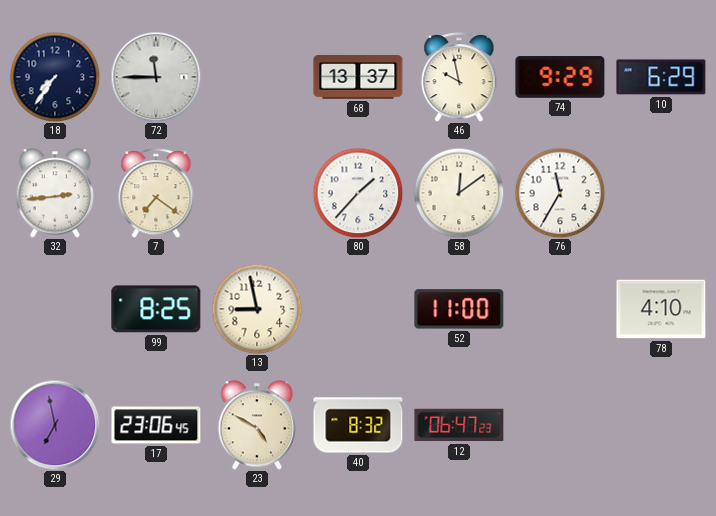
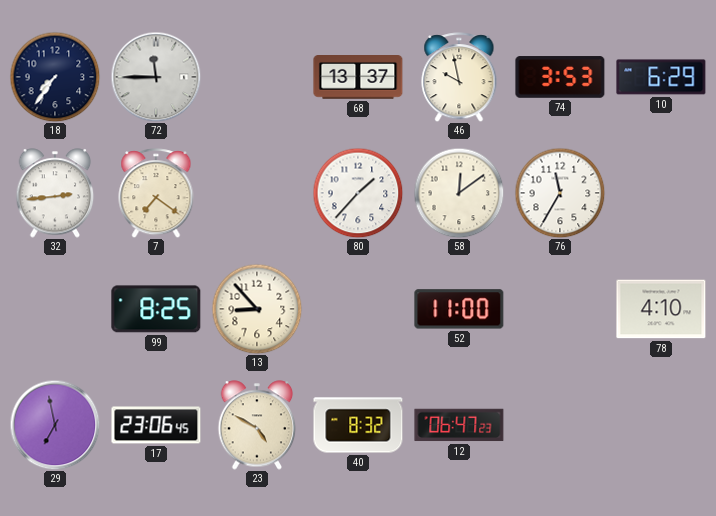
74: 9:29 -> 3:53 (560, 77)
13: 8:58 -> 8:53 (257, 309)
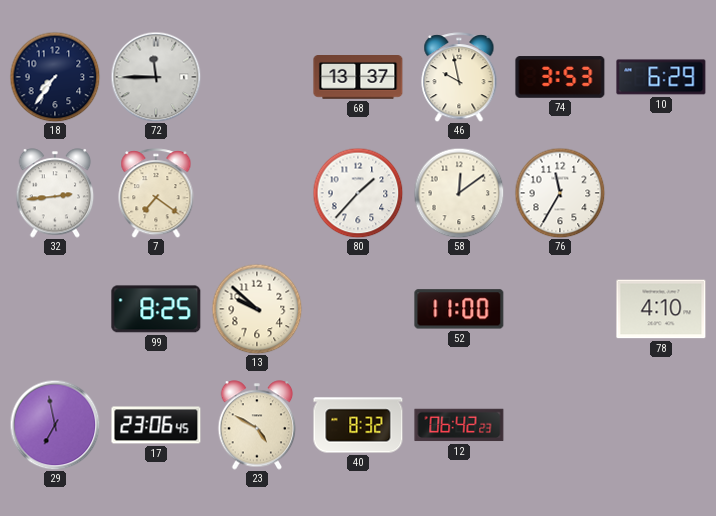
13: 8:53 -> 9:52 (257, 309)
12: 06:47 -> 06:42 (459, 425)
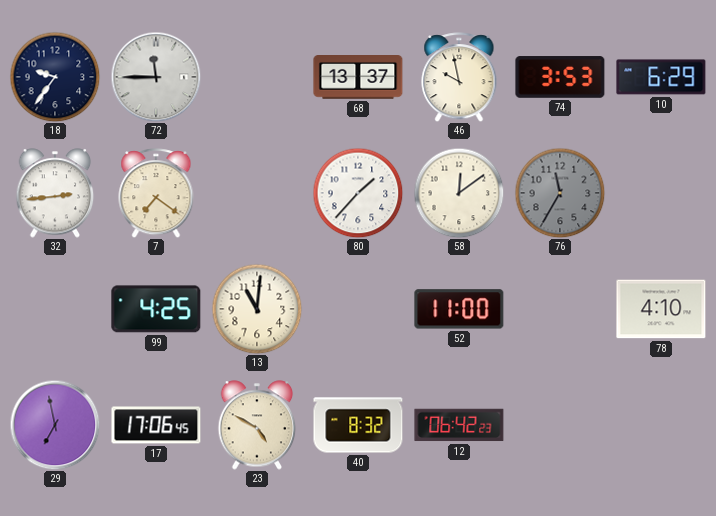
18: 7:36 -> 9:36 (55, 77)
76 dial: white -> grey (560, 193)
99: 8:25 -> 4:25 (156, 309)
13: 9:52 -> 11:01 (257, 309)
17: 23:06 -> 17:06 (156, 425)
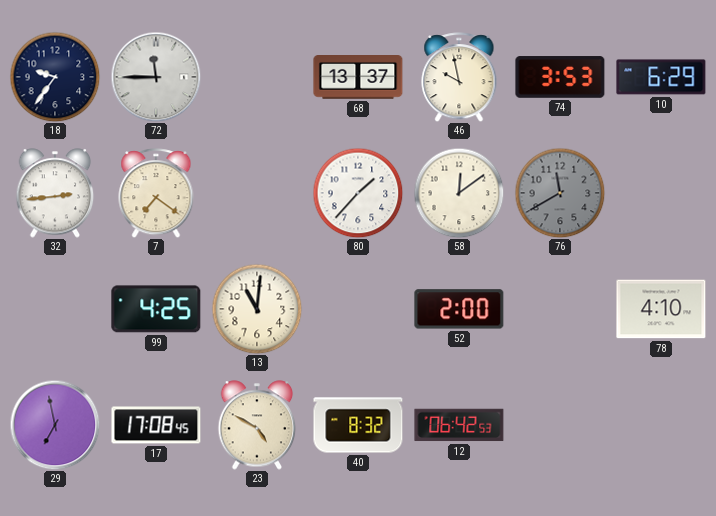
76: 11:35 -> 11:40 (560, 193)
52: 11:00 -> 2:00 (459, 309)
17: 17:06 -> 17:08 (156, 425)
12: 06:42:23 -> 06:42:53 (459, 425)
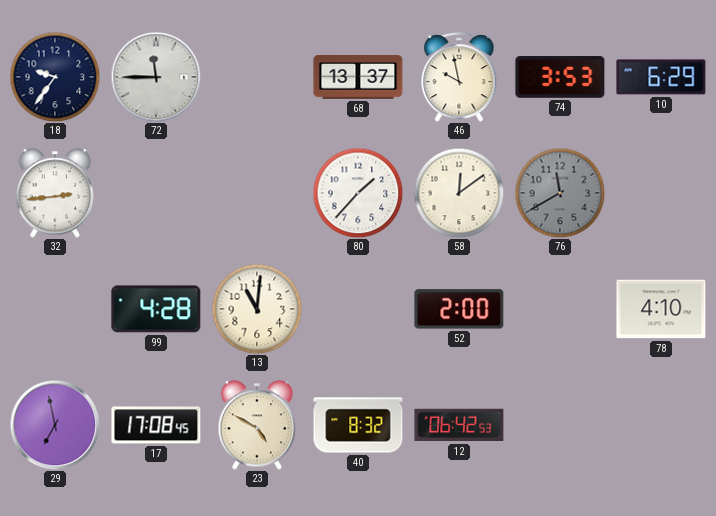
7: 7:21 -> none (156, 193)
99: 4:25 -> 4:28 (156, 309)
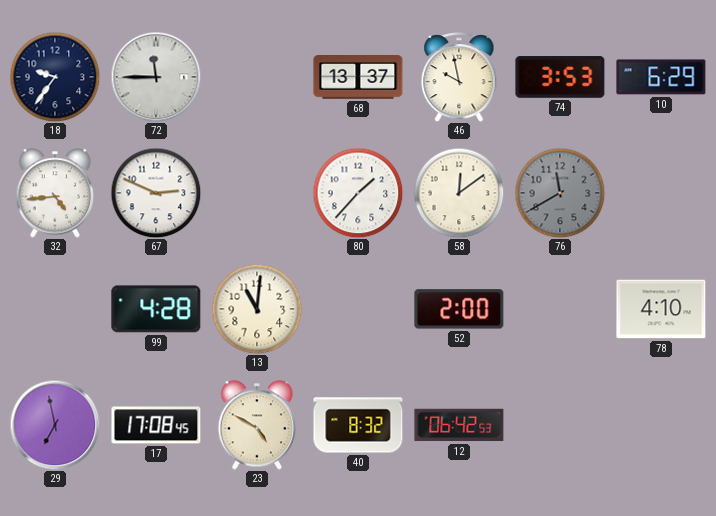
32: 2:44 -> 4:44 (55, 193)
67: none -> 2:49 (156, 193)
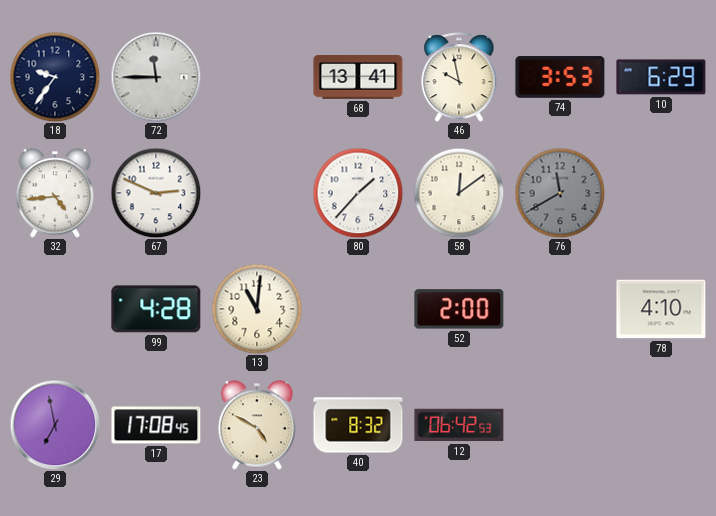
68: 13:37 -> 13:41 (358, 78)
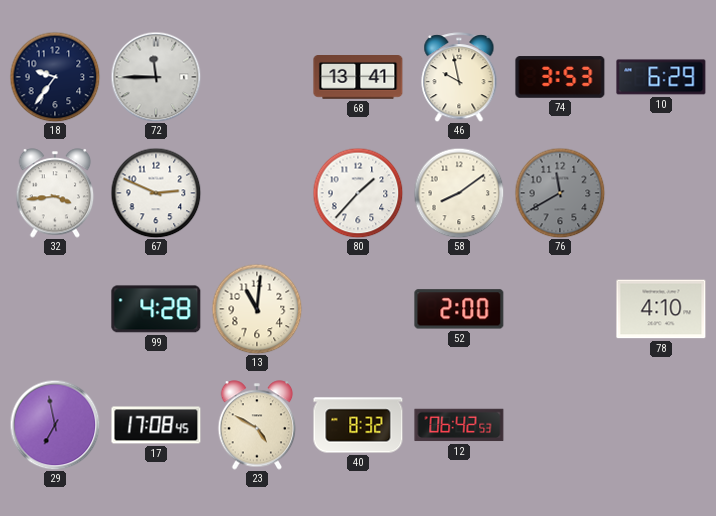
32: 4:44 -> 3:44 (55, 193)
58: 12:09 -> 8:09 (459, 193)
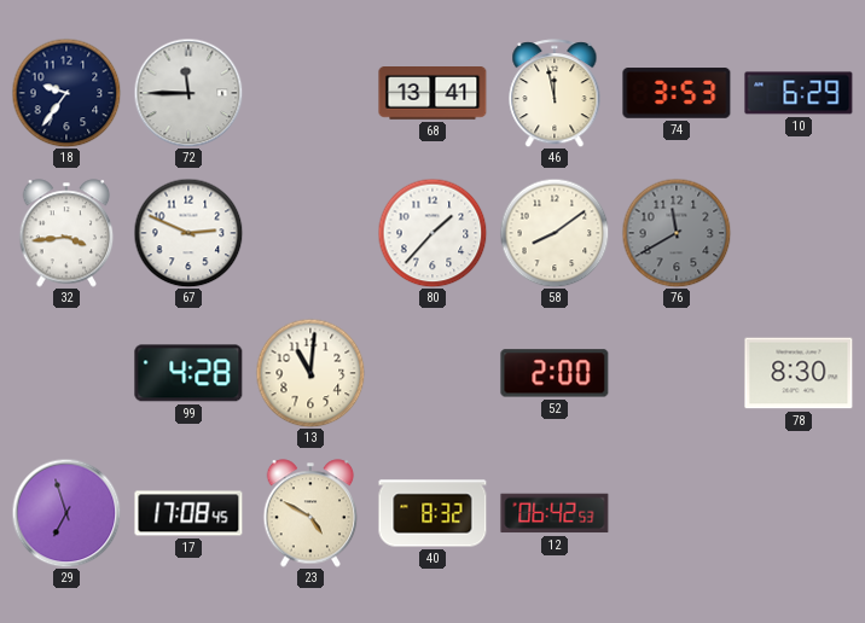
46: 9:58 -> 11:58 (555, 93)
78: 4:10 -> 8:30 (799, 373)
29: 6:58 -> 6:57 (66, 513)
